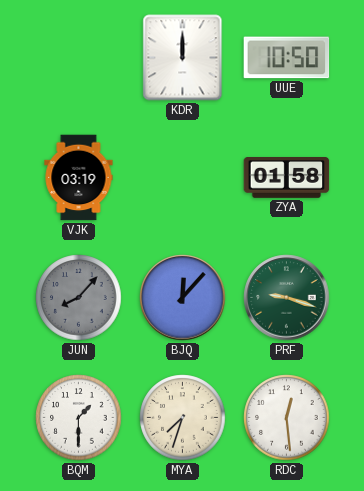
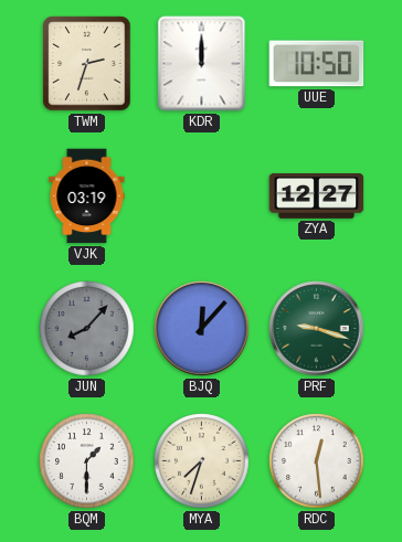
TWM: none -> 2:33 (87, 64)
ZYA: 01:58 -> 12:27 (317, 196)
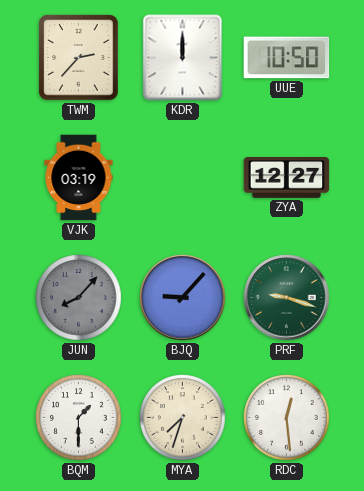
TWM: 2:33 -> 2:37 (79, 58)
BJQ: 12:07 -> 9:07 (183, 298)
